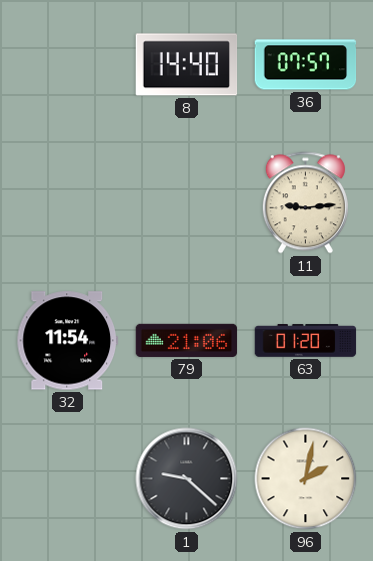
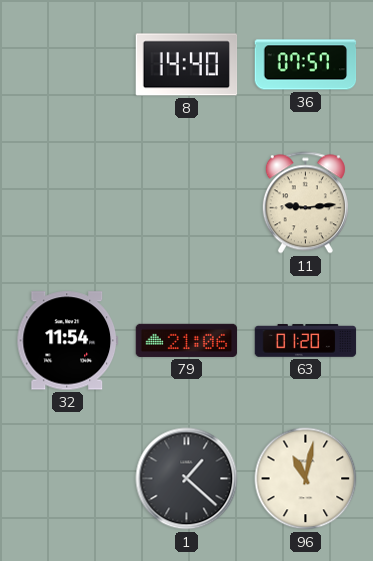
1: 9:22 -> 1:22 (187, 479)
96: 2:02 -> 11:02 (306, 479)
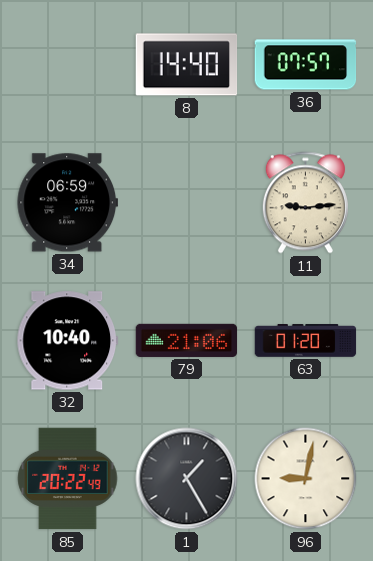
34: none -> 06:59 (67, 203)
32: 11:54 -> 10:40 (67, 341)
85: none -> 20:22 (68, 479)
1: 1:22 -> 1:25 (187, 479)
96: 11:02 -> 9:02 (306, 479)
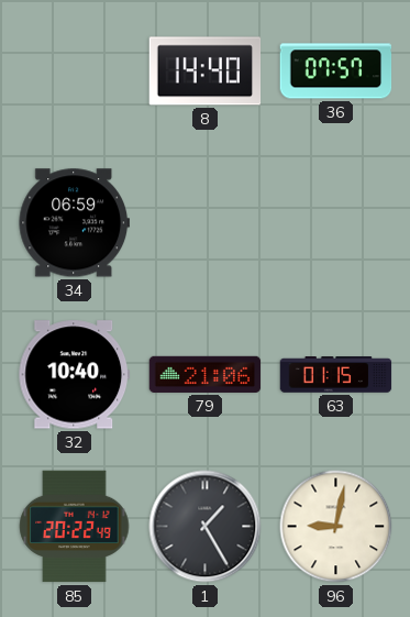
11: 9:14 -> none (305, 203)
63: 01:20 -> 01:15 (336, 375)
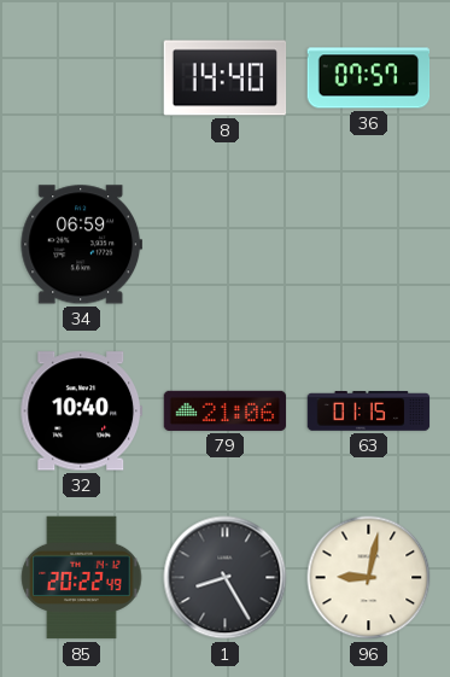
1: 1:25 -> 8:25 (226, 578)
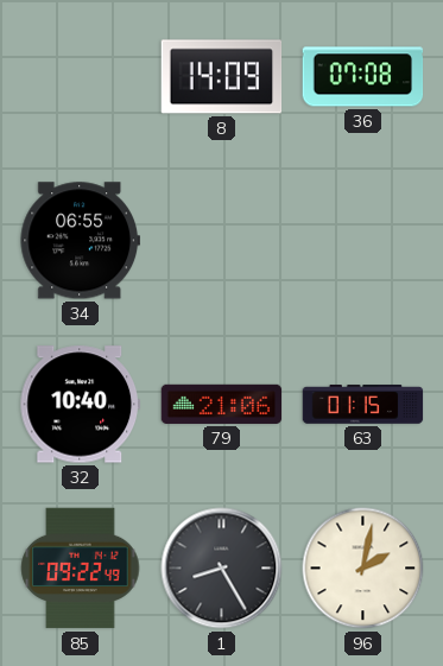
8: 14:40 -> 14:09 (222, 77)
36: 07:57 -> 07:08 (363, 77)
34: 06:59 -> 06:55 (80, 241)
85: 20:22 -> 09:22 (81, 569)
96: 9:02 -> 2:02 (363, 569)
